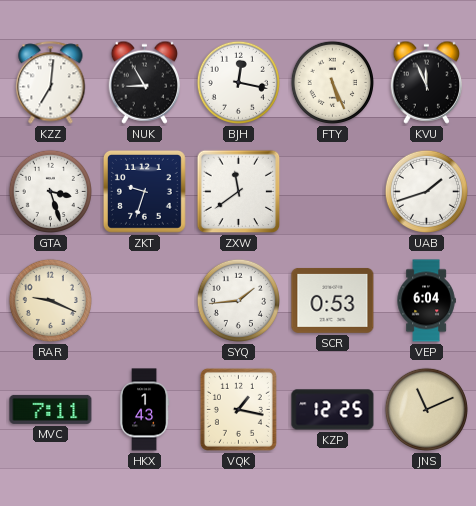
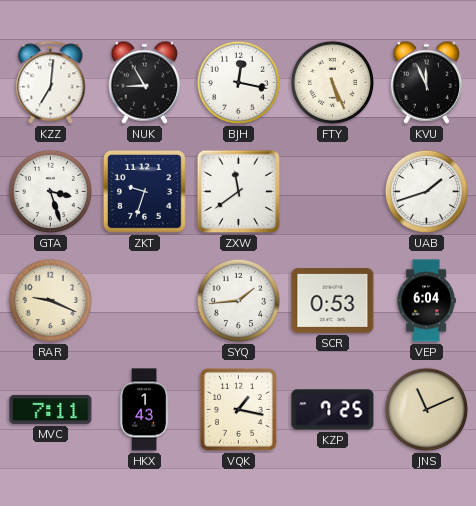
KZP: 12:25 -> 7:25 (333, 410)
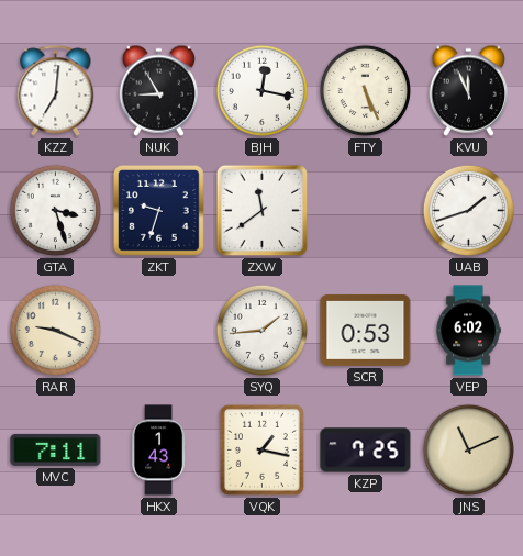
VEP: 6:04 -> 6:02 (468, 331)
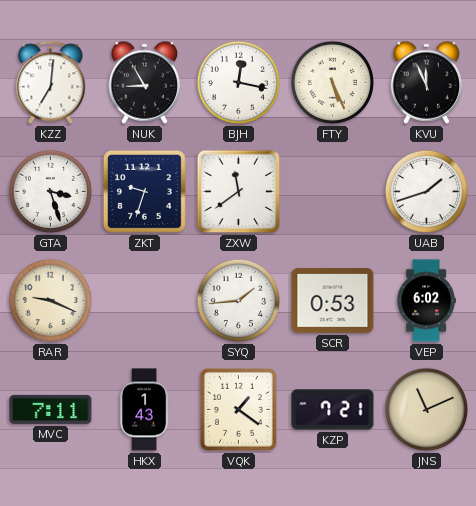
VQK: 1:17 -> 1:21 (238, 409)
KZP: 7:25 -> 7:21 (333, 410)
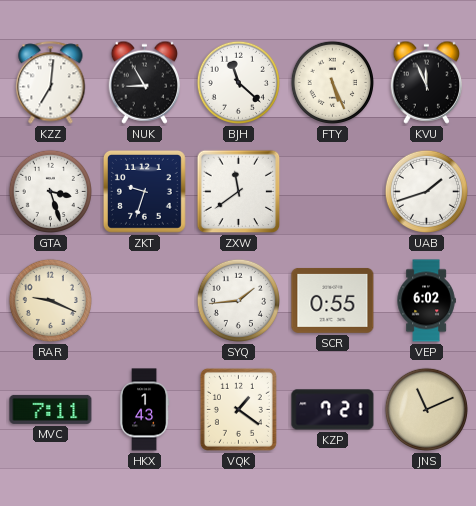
BJH: 12:17 -> 11:22 (238, 82)
SCR: 0:53 -> 0:55 (333, 300)
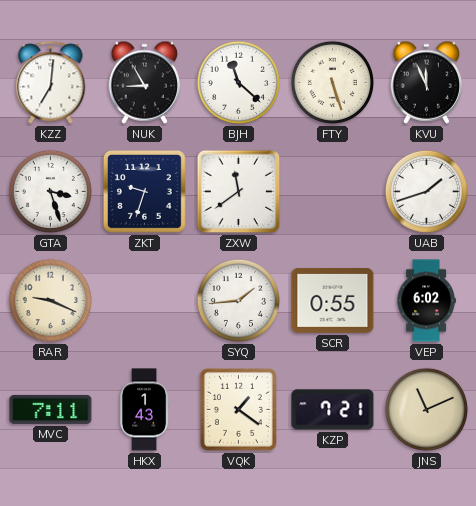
FTY: 5:26 -> 5:27 (332, 82)
